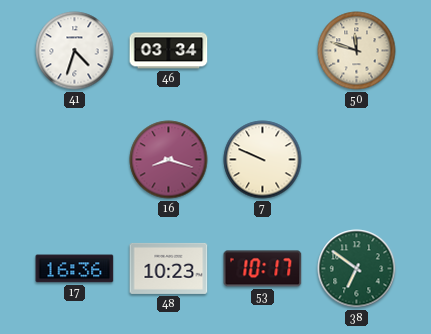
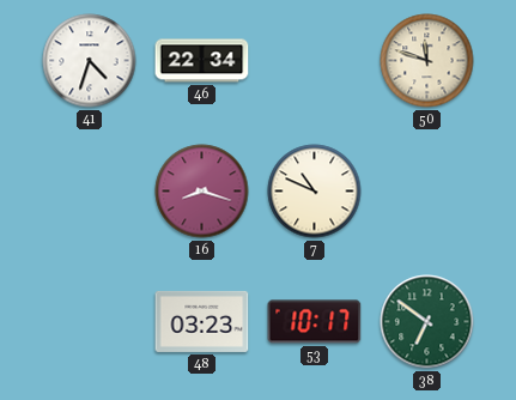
46: 03:34 -> 22:34 (202, 61)
7: 9:49 -> 10:49 (315, 192)
17: 16:36 -> none (75, 269)
48: 10:23 -> 03:23 (202, 321)
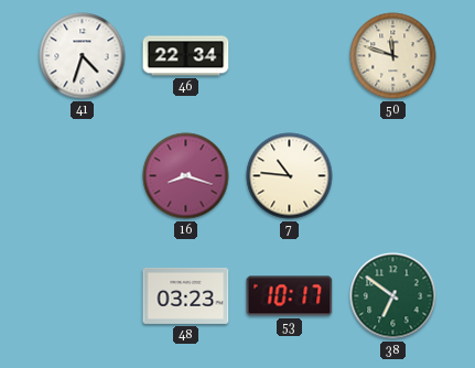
7: 10:49 -> 10:46 (290, 176)
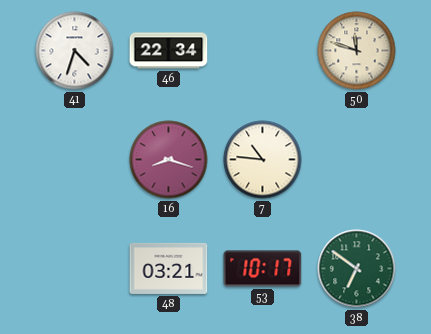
48: 03:23 -> 03:21 (169, 268)
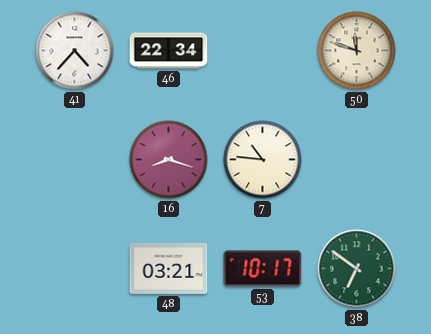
41: 4:33 -> 4:37 (75, 51)
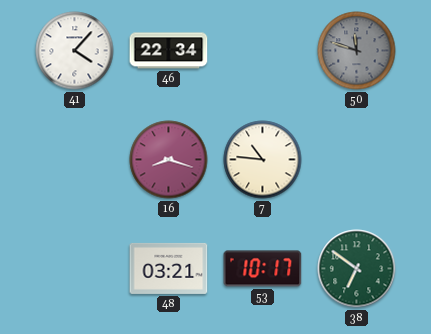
41: 4:37 -> 4:07 (75, 51)
50 dial: cream -> grey (357, 51)
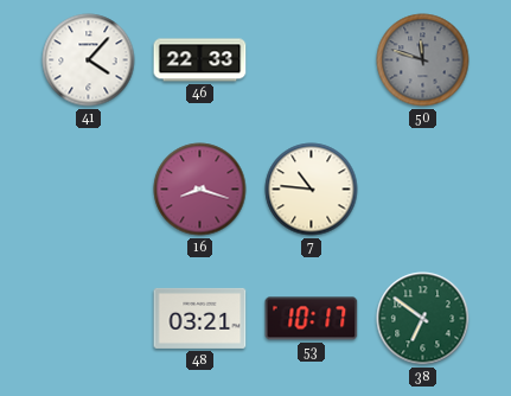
46: 22:34 -> 22:33 (200, 60)
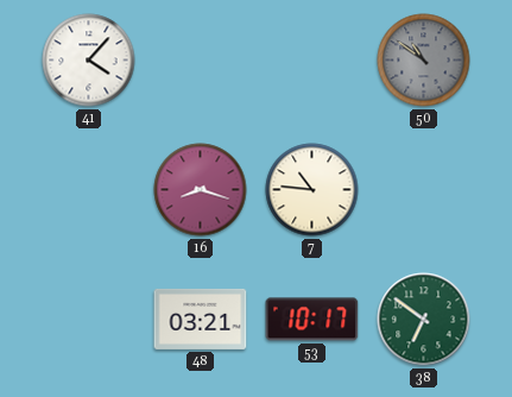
46: 22:33 -> none (200, 60)
50: 11:48 -> 10:51 (424, 61)
